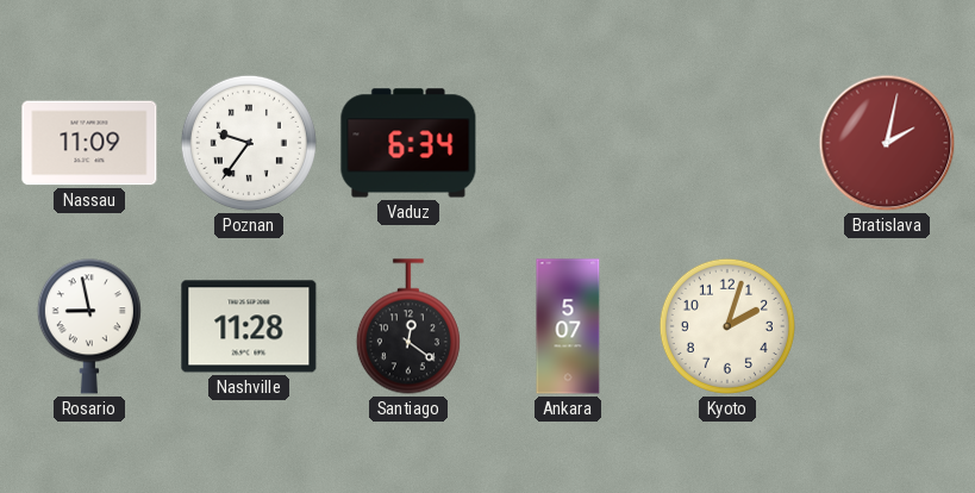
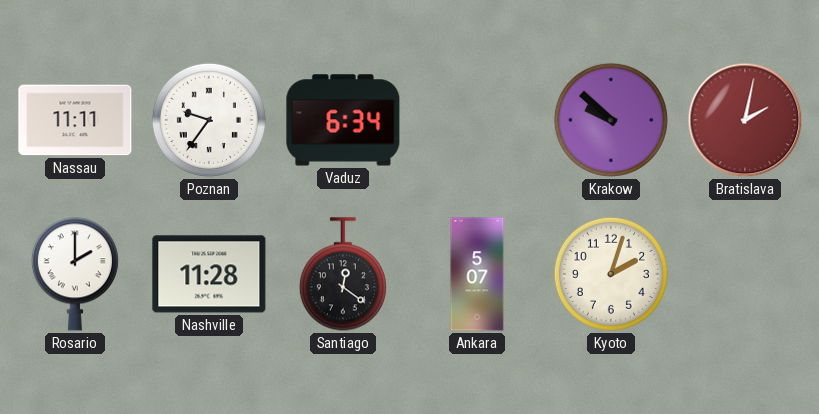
Nassau: 11:09 -> 11:11 (75, 120)
Krakow: none -> 9:52 (611, 120)
Rosario: 8:58 -> 2:00 (75, 274)
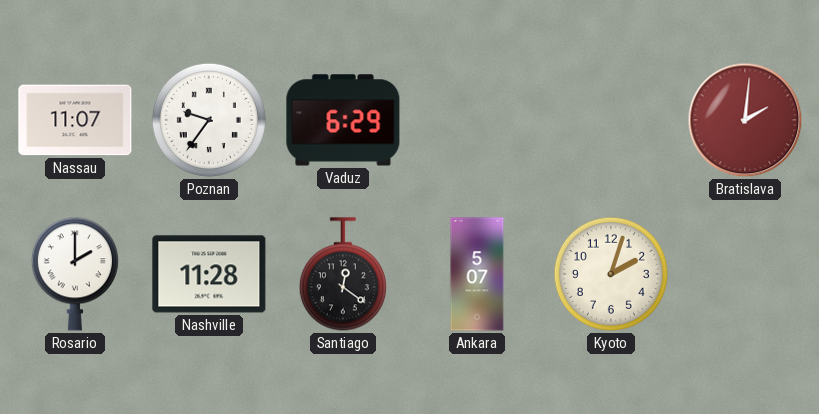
Nassau: 11:11 -> 11:07 (75, 120)
Vaduz: 6:34 -> 6:29 (343, 120)
Krakow: 9:52 -> none (611, 120)
Bratislava: 2:02 -> 2:01 (745, 120)
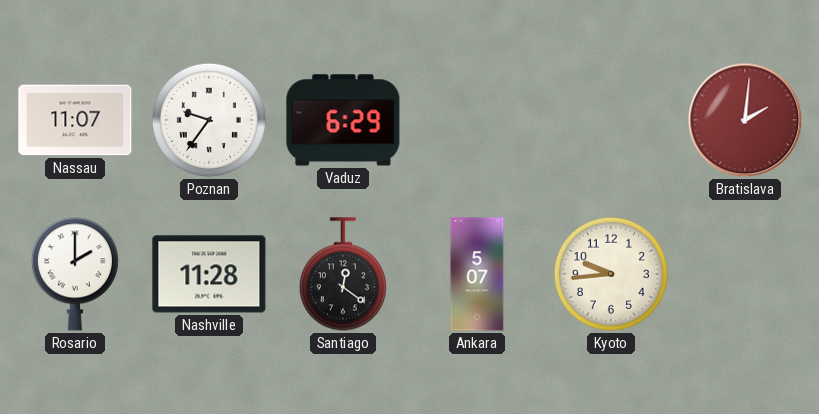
Kyoto: 2:03 -> 9:44 (611, 274)
